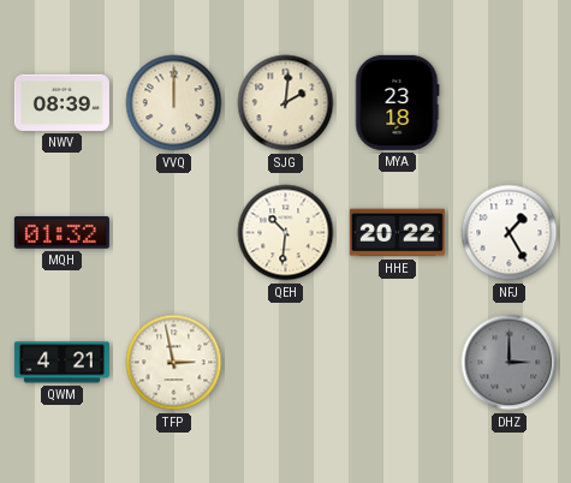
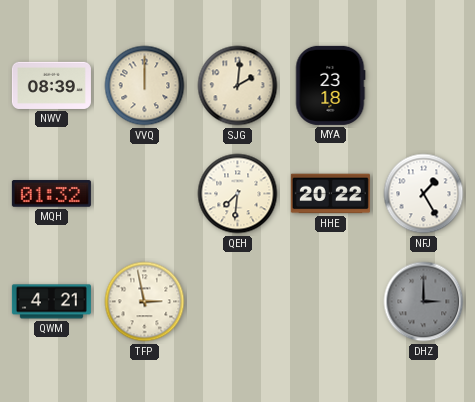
QEH: 10:31 -> 7:31 (238, 194)
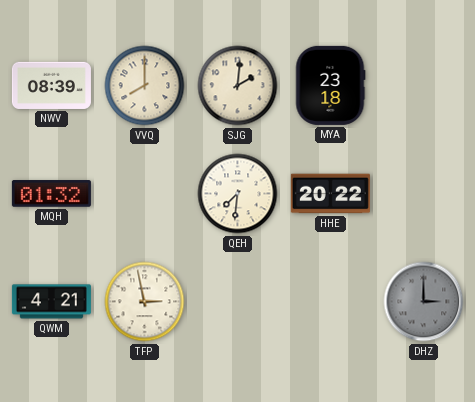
VVQ: 12:00 -> 8:00 (145, 86)
NFJ: 1:25 -> none (424, 194)
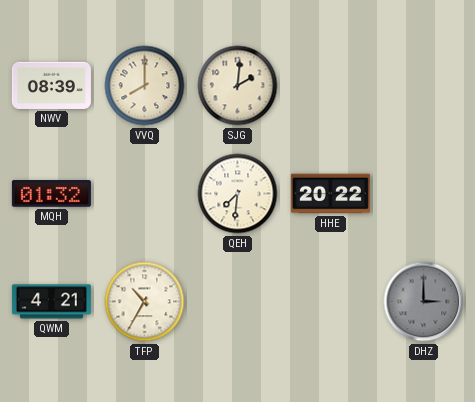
MYA: 23:18 -> none (330, 85)
TFP: 2:58 -> 10:35 (145, 302)
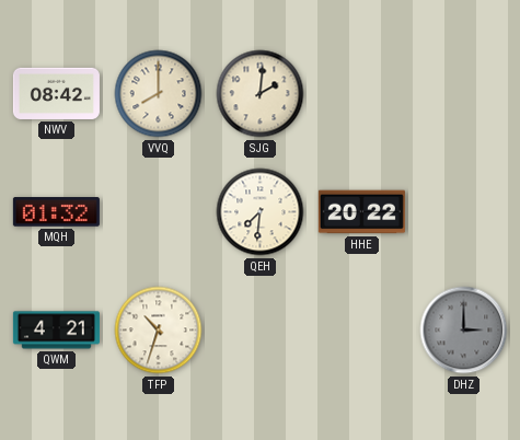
NWV: 08:39 -> 08:42 (56, 93)
TFP: 10:35 -> 10:33 (159, 331)
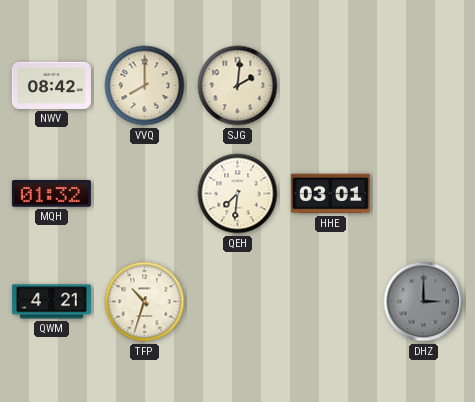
HHE: 20:22 -> 03:01 (330, 194)
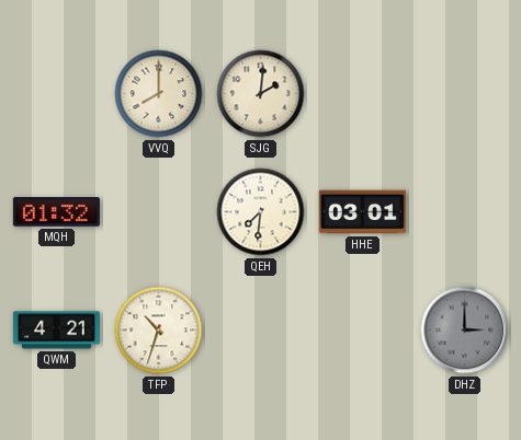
NWV: 08:42 -> none (51, 85)
